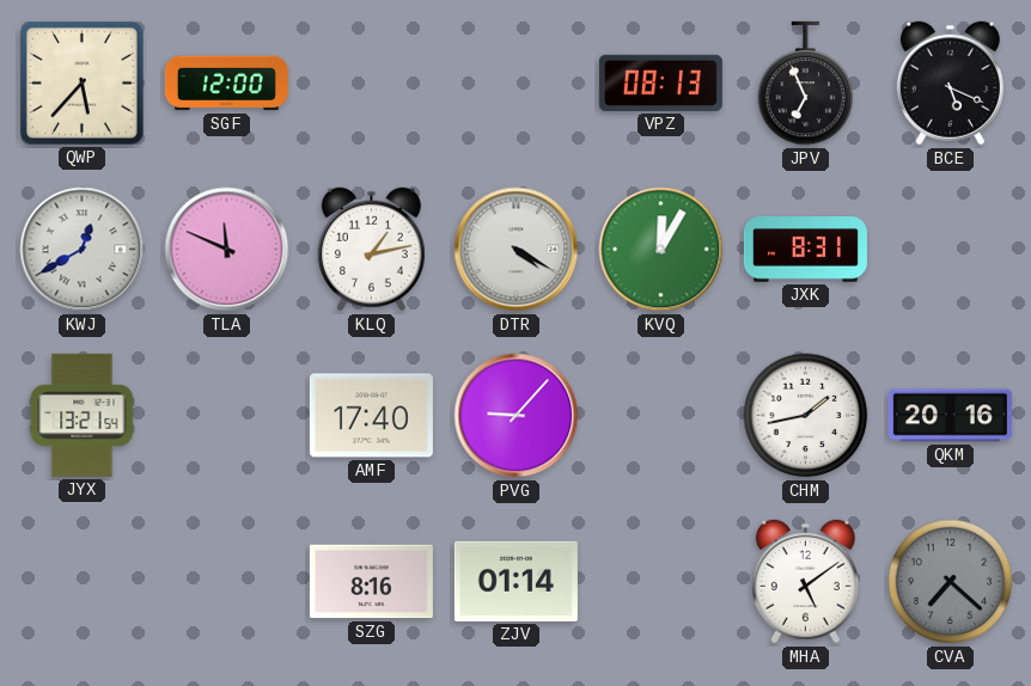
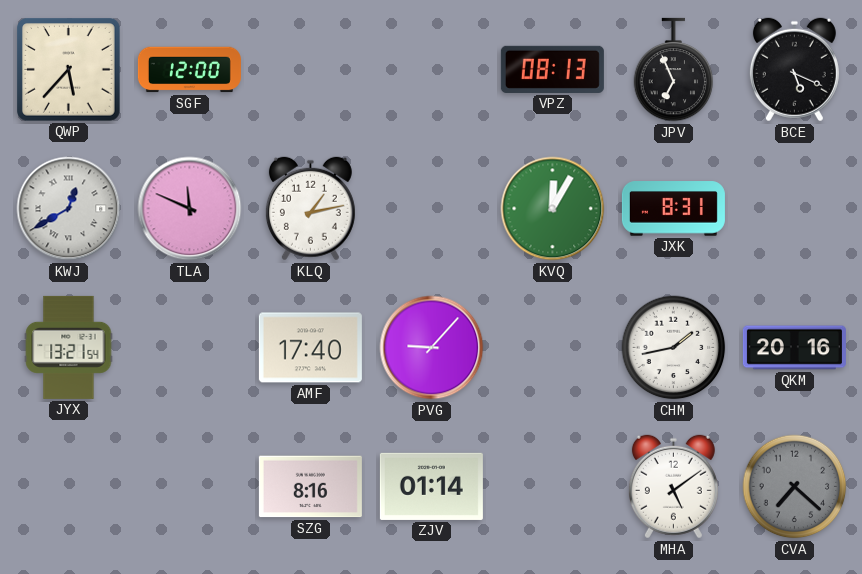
DTR: 4:20 -> none (517, 250)
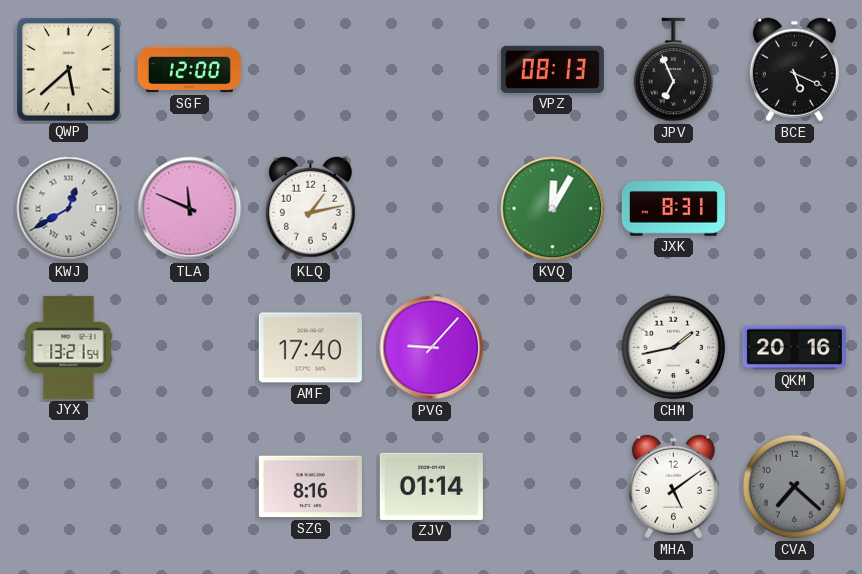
QWP: 5:37 -> 5:38 (69, 70)
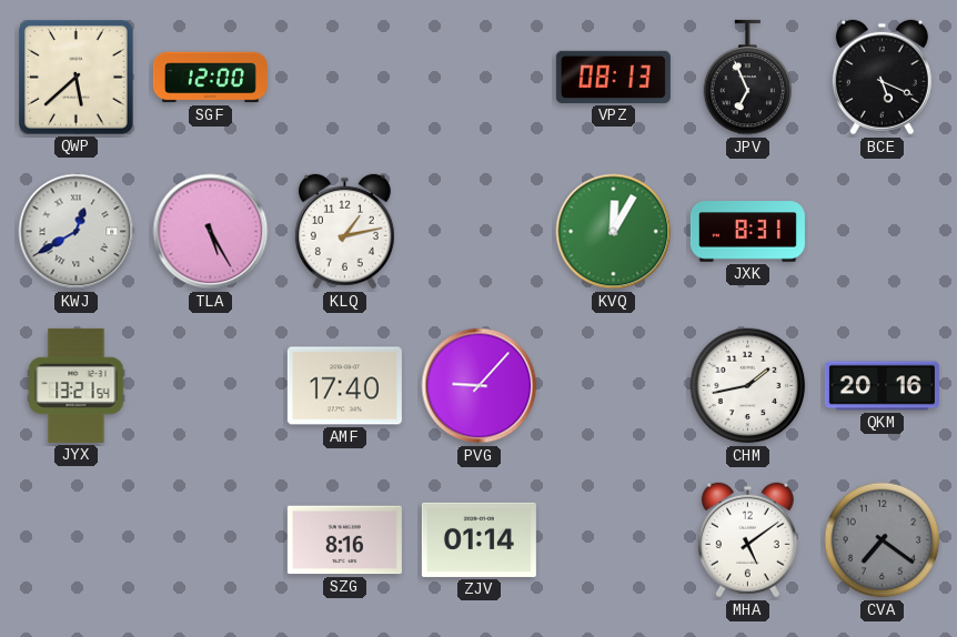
TLA: 11:49 -> 5:25 (211, 232)
CVA: 7:22 -> 7:21 (883, 540)
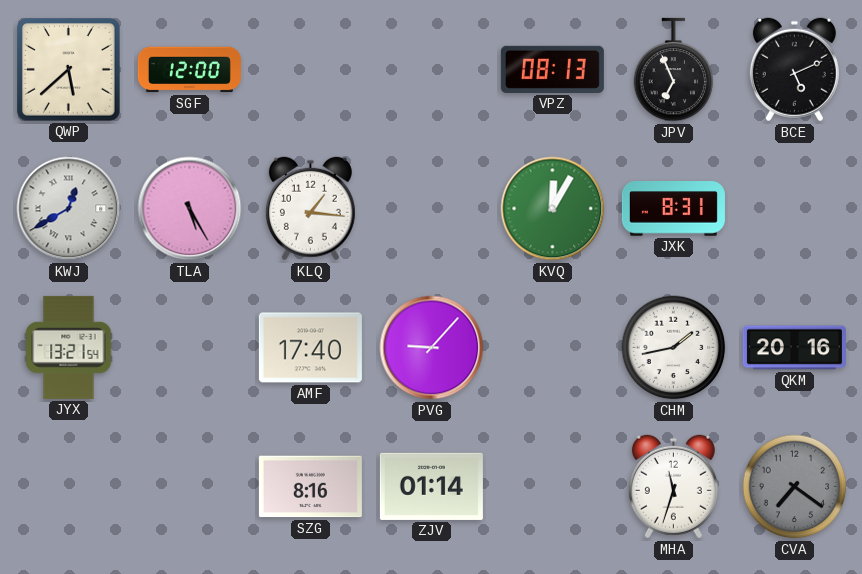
BCE: 5:19 -> 5:11 (794, 70)
KLQ: 1:13 -> 1:16 (310, 209)
MHA: 5:09 -> 11:33 (673, 487)
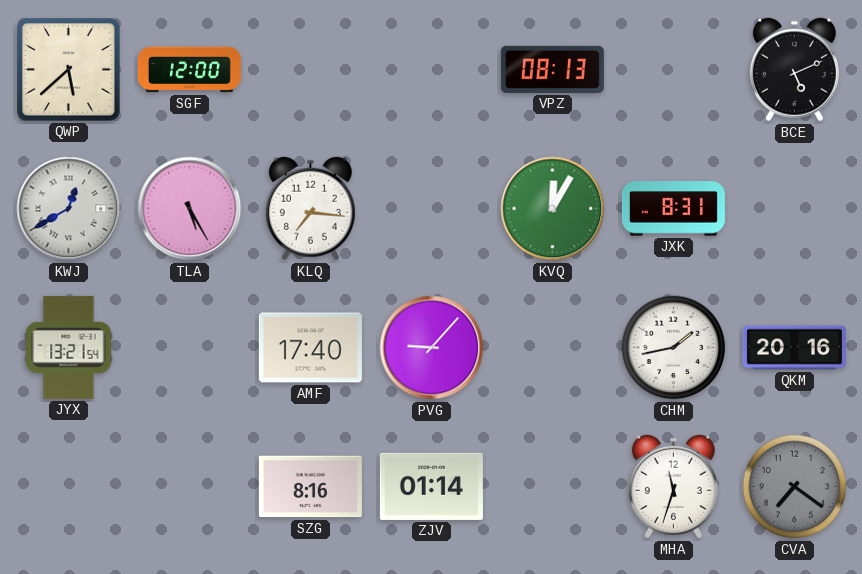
JPV: 6:56 -> none (674, 70)
KLQ: 1:16 -> 7:16 (310, 209)
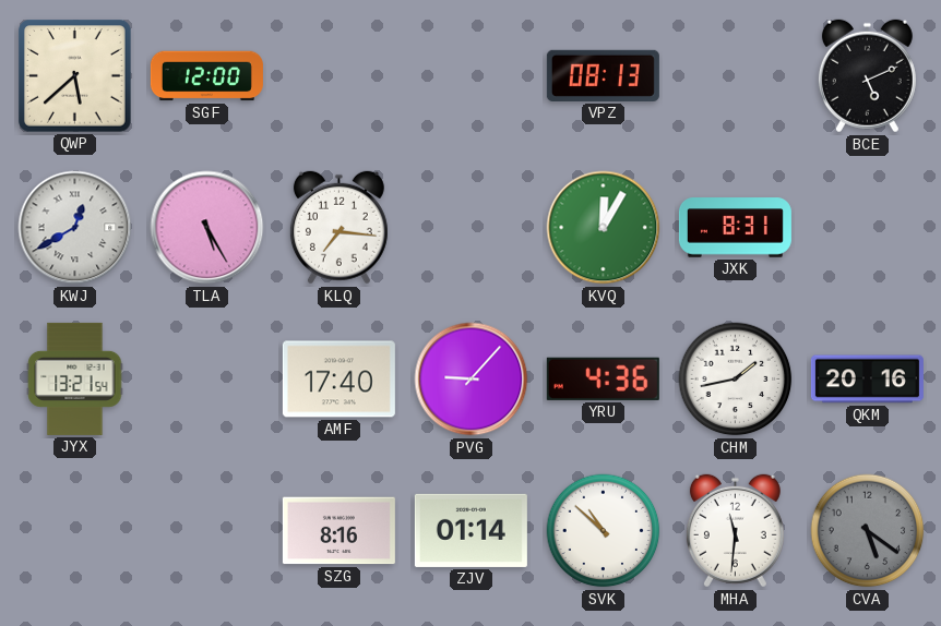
YRU: none -> 4:36 (603, 378)
SVK: none -> 10:52 (604, 531)
MHA: 11:33 -> 11:31 (735, 531)
CVA: 7:21 -> 5:21 (868, 531)
